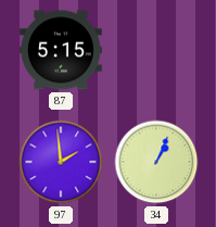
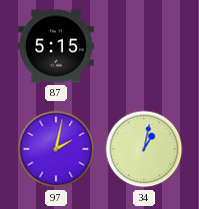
97: 1:59 -> 2:02 (56, 149)
34: 1:04 -> 1:02 (144, 149)
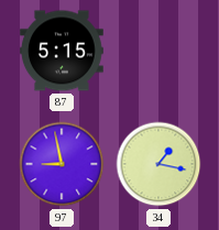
97: 2:02 -> 8:58 (62, 164)
34: 1:02 -> 1:17 (158, 164)
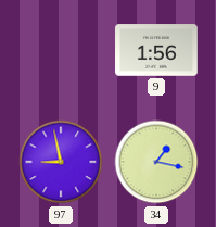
87: 5:15 -> none (62, 51)
9: none -> 1:56 (156, 50)
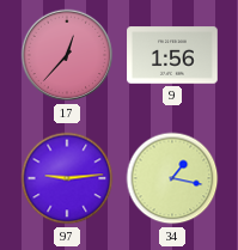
17: none -> 12:37 (67, 55)
97: 8:58 -> 9:14 (67, 178)
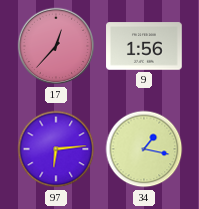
97: 9:14 -> 6:14 (56, 149)
